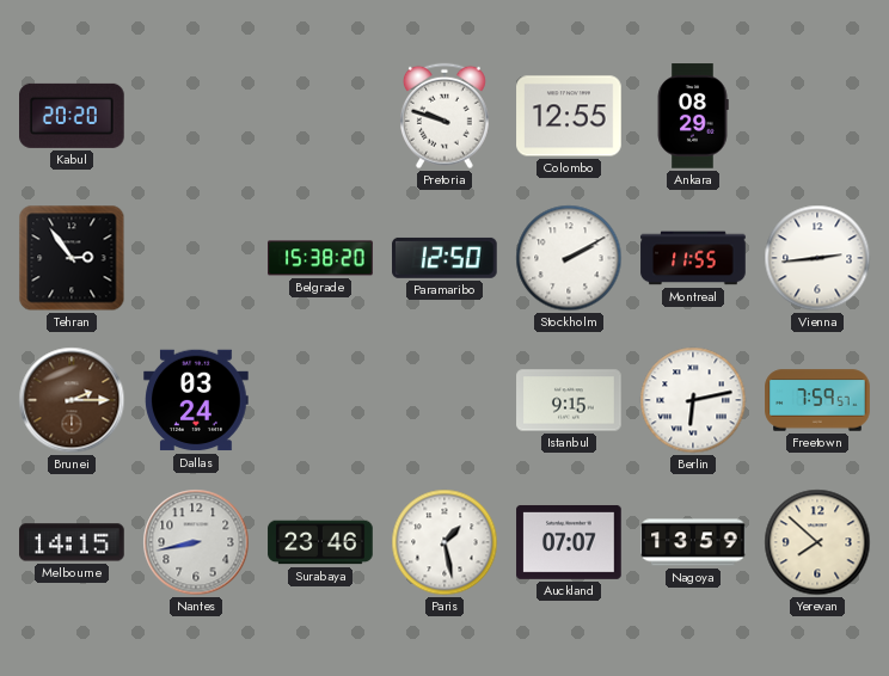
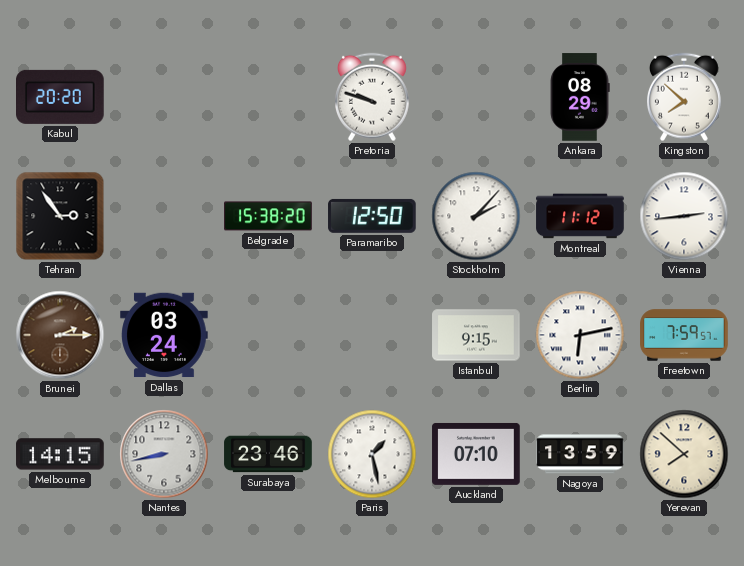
Colombo: 12:55 -> none (569, 116)
Kingston: none -> 7:52 (685, 97)
Stockholm: 2:10 -> 2:07 (476, 216)
Montreal: 11:55 -> 11:12 (580, 216)
Auckland: 07:07 -> 07:10 (476, 454)
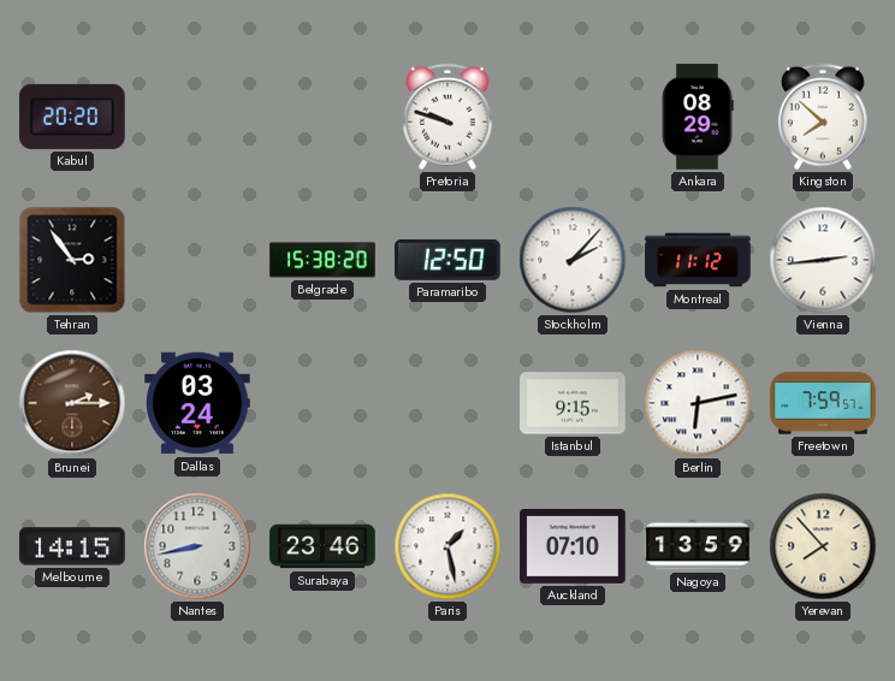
Yerevan: 7:52 -> 7:53 (823, 546)
